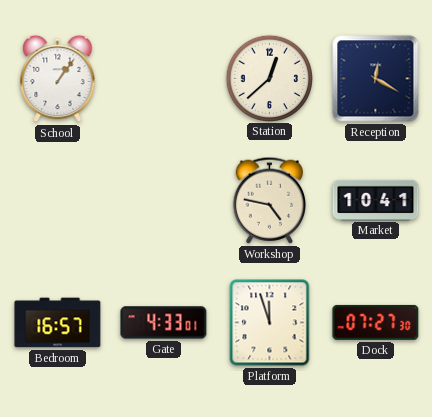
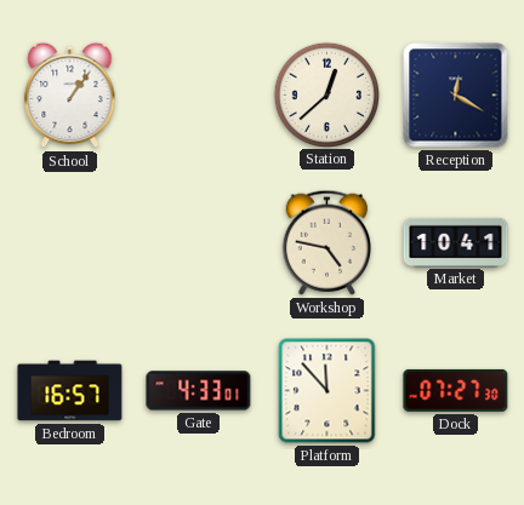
Platform: 11:57 -> 11:53 (327, 391)
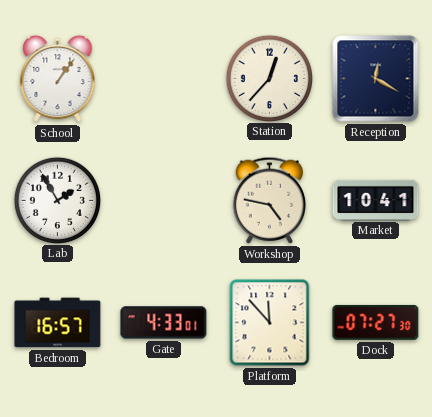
Station: 12:38 -> 12:37 (269, 78)
Lab: none -> 1:55 (57, 200)
